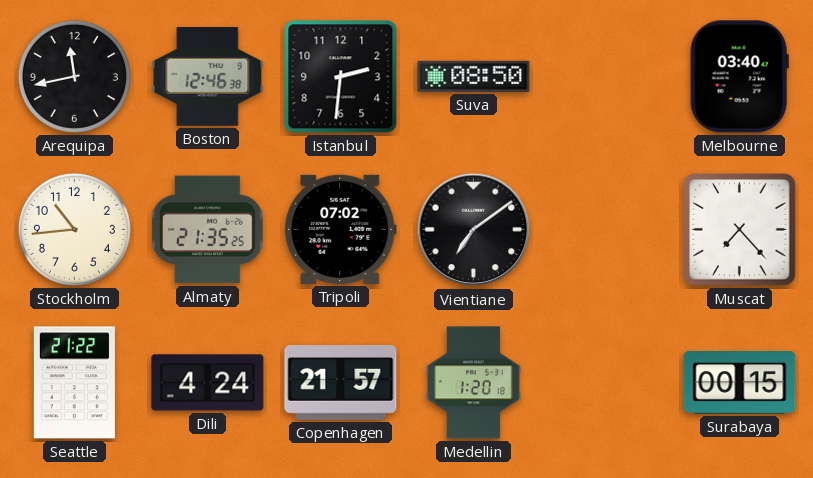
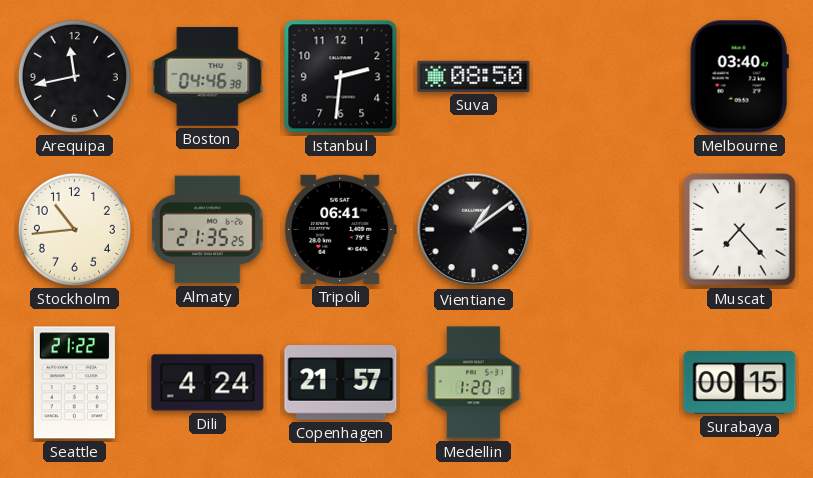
Boston: 12:46 -> 04:46 (208, 77)
Tripoli: 07:02 -> 06:41 (341, 229)
Vientiane: 7:09 -> 1:09 (474, 230)
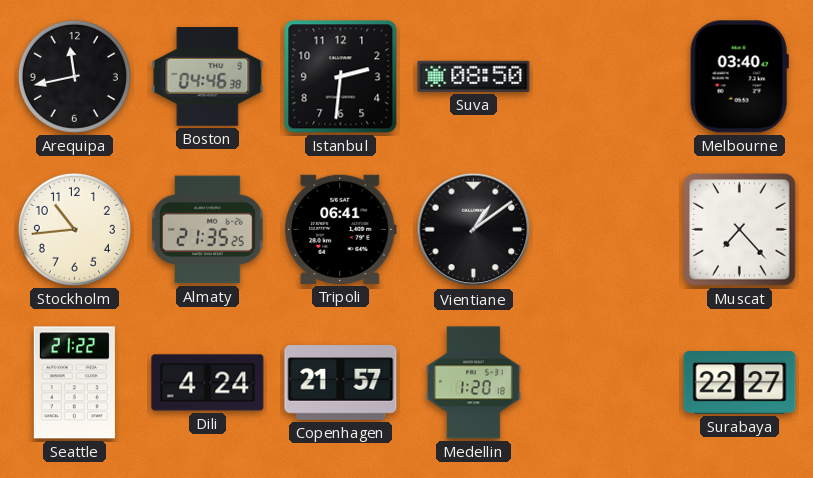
Surabaya: 00:15 -> 22:27 (740, 383)
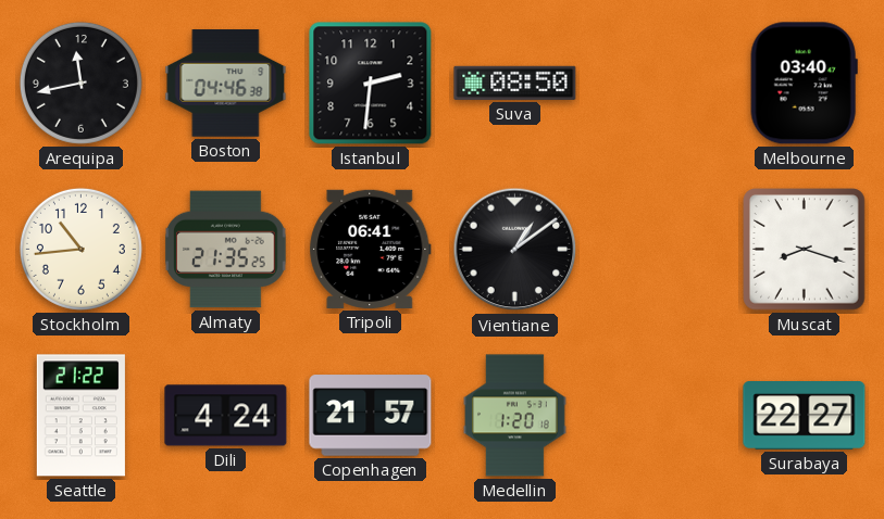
Muscat: 7:23 -> 8:18 (805, 250)
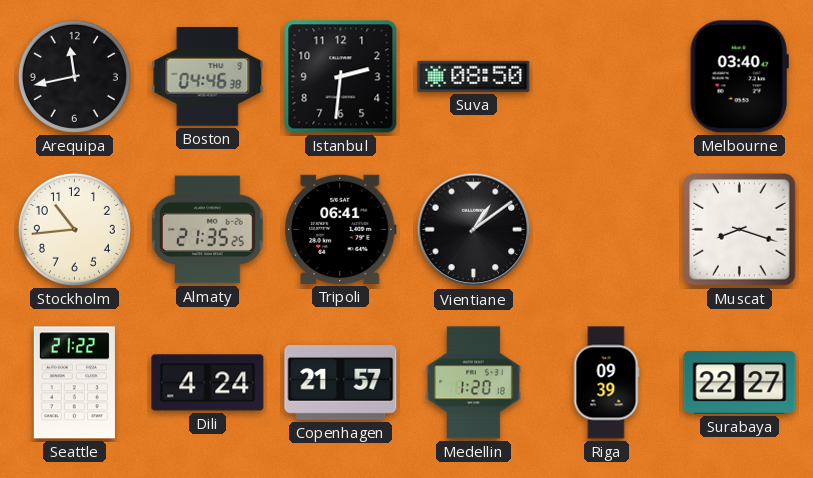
Riga: none -> 09:39 (606, 383)
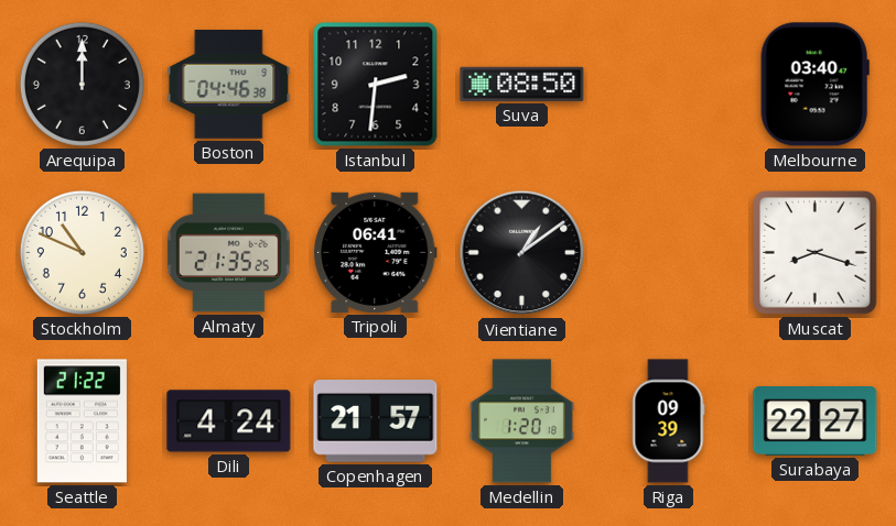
Arequipa: 11:43 -> 12:00 (82, 84)
Stockholm: 10:44 -> 10:49 (82, 252)
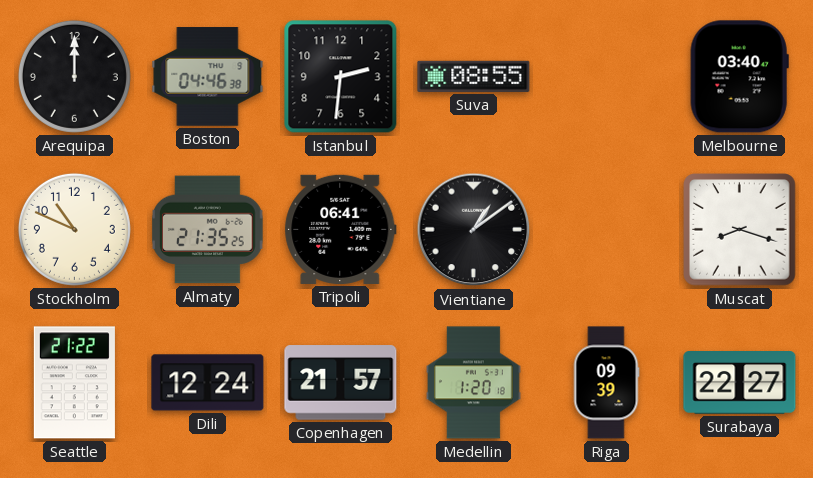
Suva: 08:50 -> 08:55 (474, 76)
Dili: 4:24 -> 12:24 (208, 383)
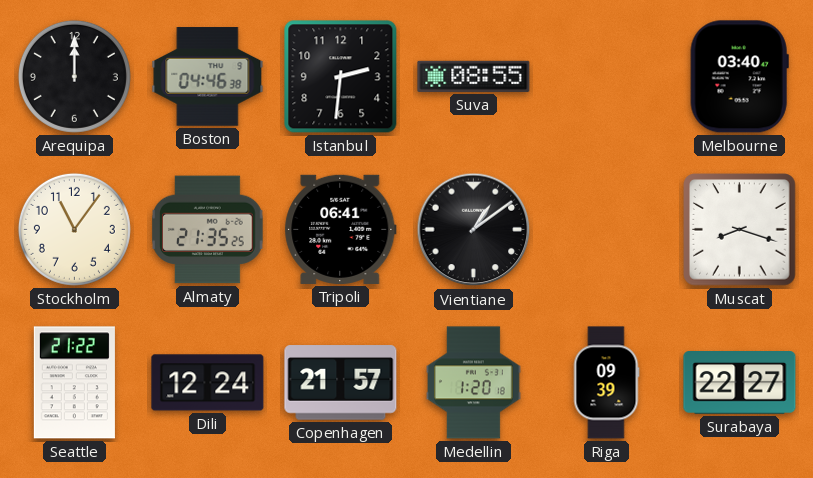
Stockholm: 10:49 -> 11:06 (74, 229)
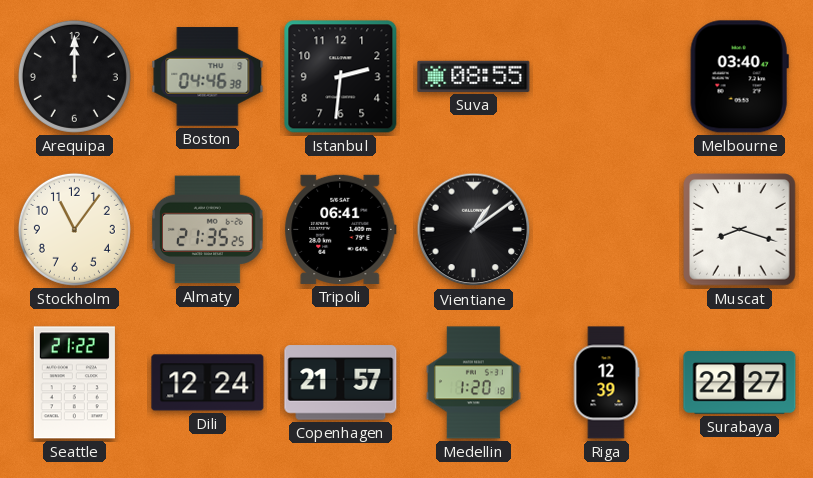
Riga: 09:39 -> 12:39 (606, 383)
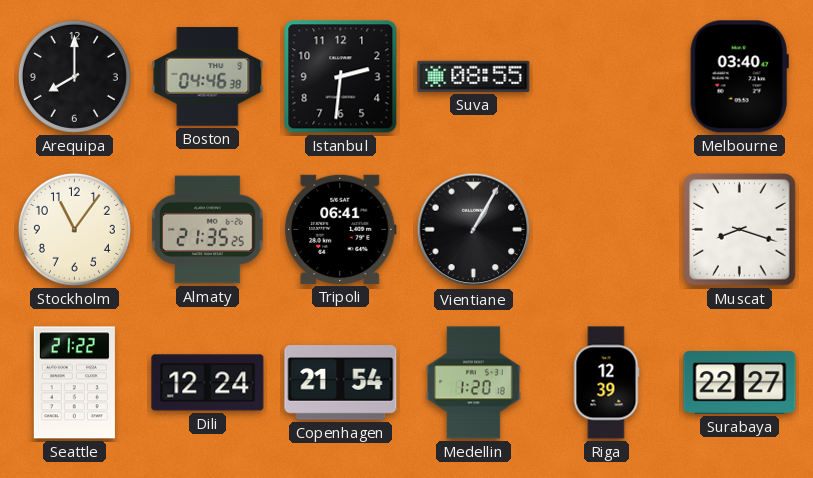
Arequipa: 12:00 -> 8:00 (74, 76)
Vientiane: 1:09 -> 1:05 (474, 230)
Copenhagen: 21:57 -> 21:54 (341, 383)
